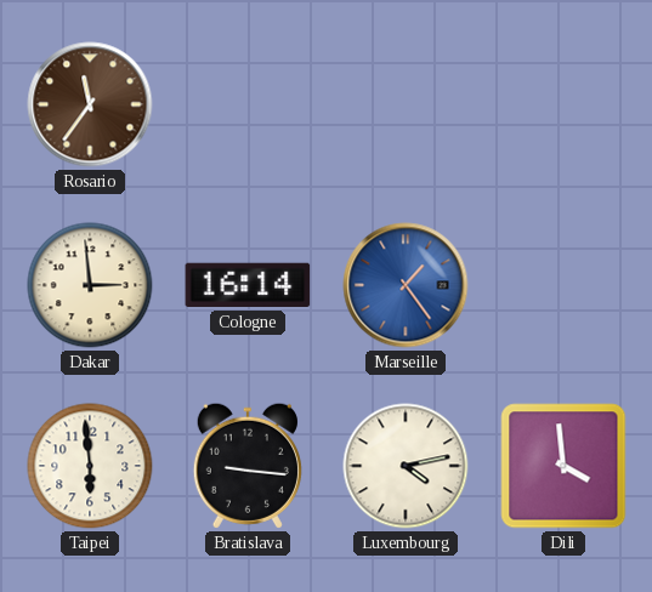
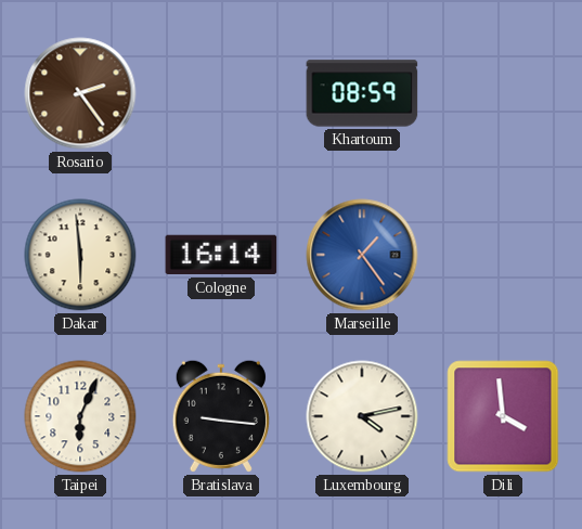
Rosario: 11:36 -> 2:24 (80, 93)
Khartoum: none -> 08:59 (362, 93)
Dakar: 2:59 -> 5:59 (80, 255)
Taipei: 5:59 -> 6:04 (80, 416)
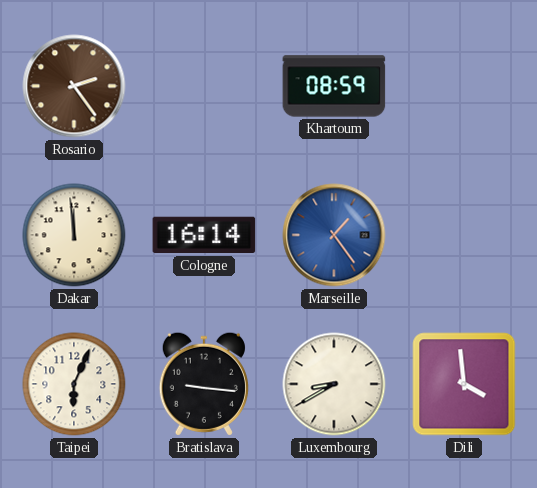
Dakar: 5:59 -> 11:59 (74, 235)
Luxembourg: 4:13 -> 8:40 (334, 384)
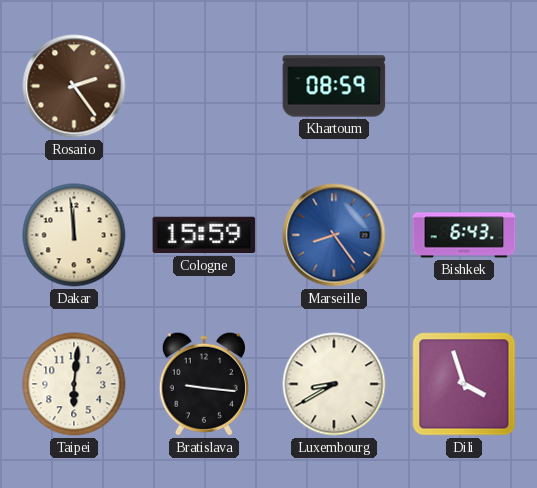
Cologne: 16:14 -> 15:59 (204, 235)
Marseille: 1:24 -> 8:24 (334, 235)
Bishkek: none -> 6:43 (464, 235)
Taipei: 6:04 -> 6:01 (74, 384)
Dili: 3:59 -> 3:57 (464, 384)
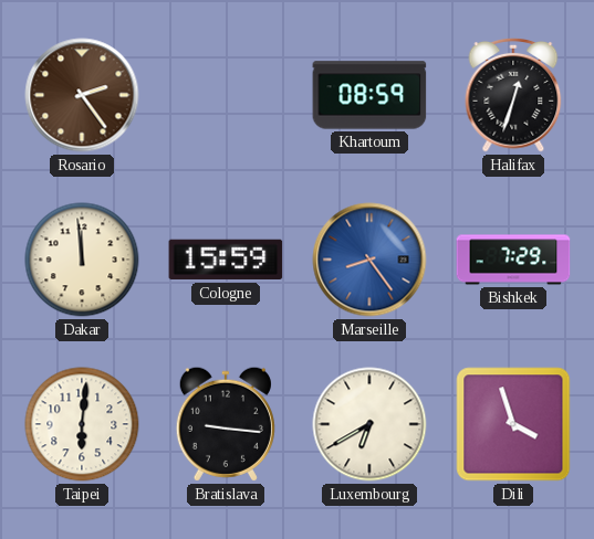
Halifax: none -> 12:33 (513, 96)
Bishkek: 6:43 -> 7:29 (513, 260)
Luxembourg: 8:40 -> 6:40 (369, 424)
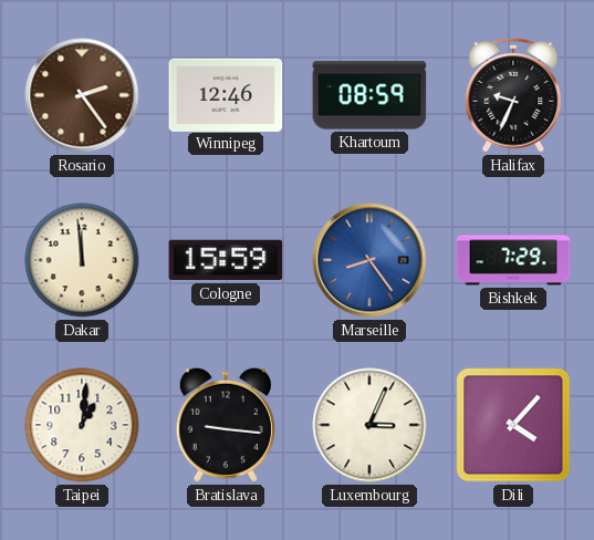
Winnipeg: none -> 12:46 (226, 94)
Halifax: 12:33 -> 9:34 (513, 96)
Taipei: 6:01 -> 1:01 (82, 425)
Luxembourg: 6:40 -> 3:04 (369, 425)
Dili: 3:57 -> 4:07 (513, 425)
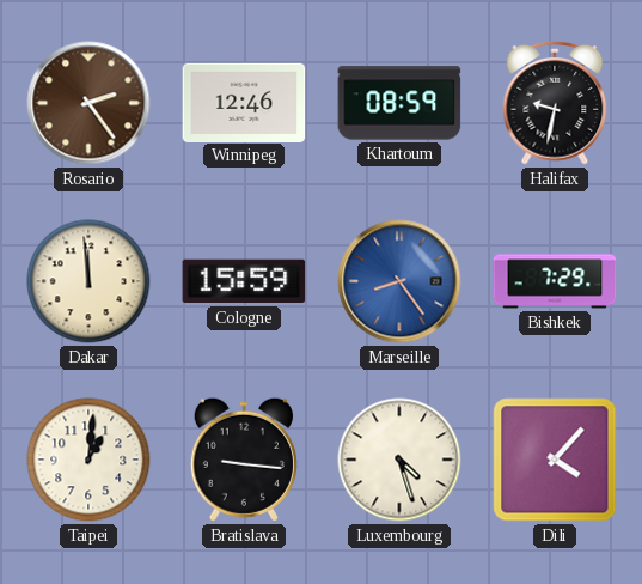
Halifax: 9:34 -> 9:32 (555, 104)
Luxembourg: 3:04 -> 4:27 (399, 460)
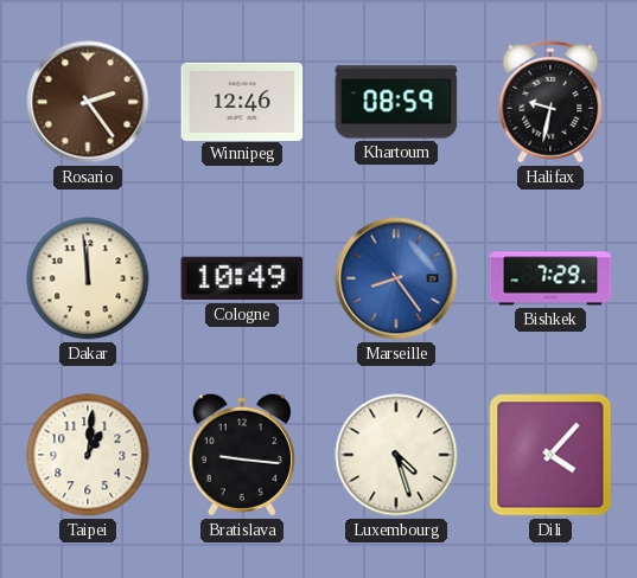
Cologne: 15:59 -> 10:49 (242, 278)
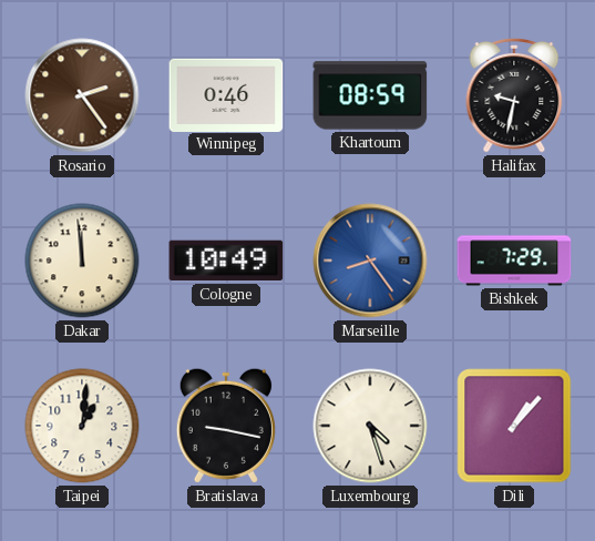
Winnipeg: 12:46 -> 0:46 (226, 94)
Bratislava: 9:16 -> 9:17 (226, 426)
Dili: 4:07 -> 1:07 (514, 426)
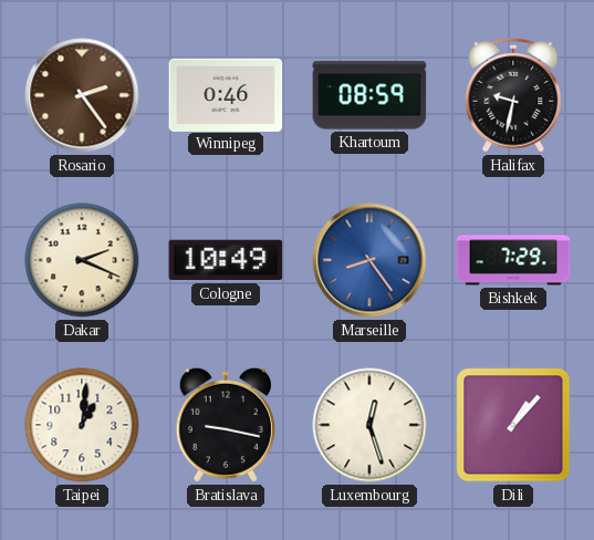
Dakar: 11:59 -> 2:19 (82, 260)
Luxembourg: 4:27 -> 12:27 (369, 425)
